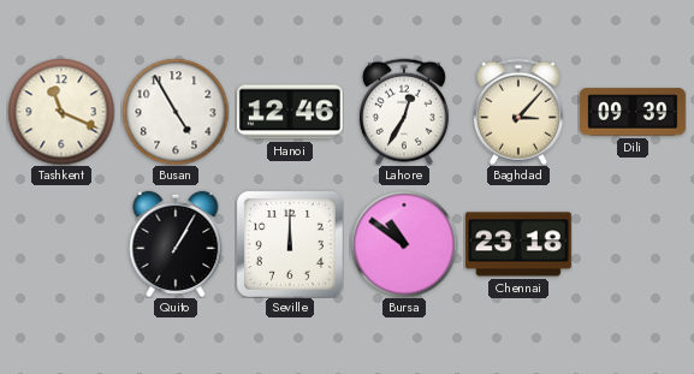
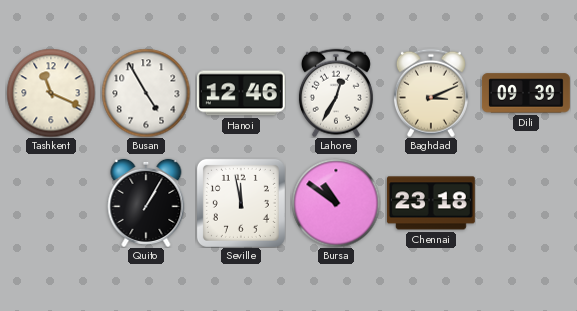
Baghdad: 3:07 -> 3:11 (431, 93)
Seville: 12:00 -> 11:58 (241, 203)
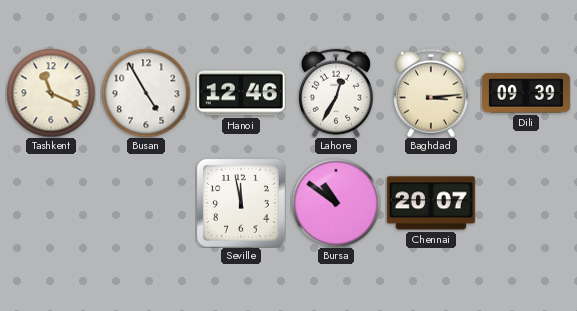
Baghdad: 3:11 -> 3:14 (431, 93)
Quito: 1:05 -> none (146, 203)
Chennai: 23:18 -> 20:07 (431, 203)
